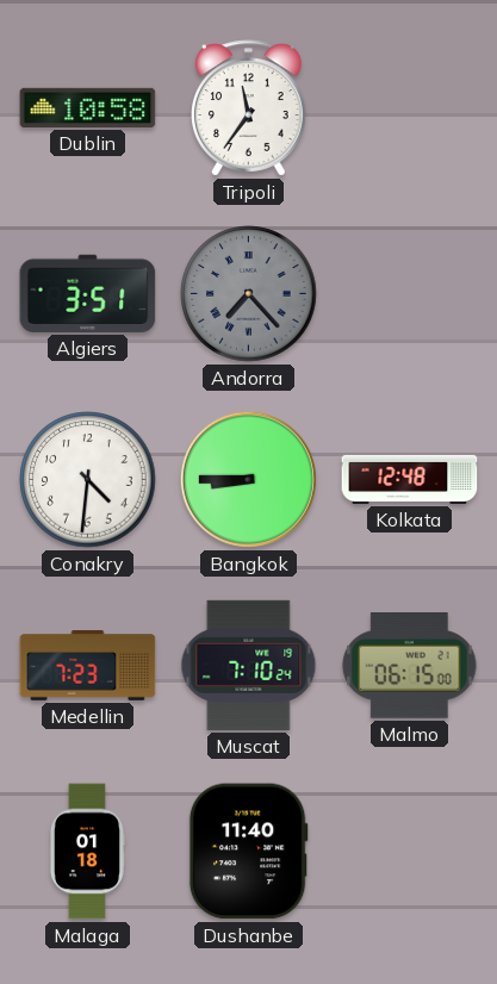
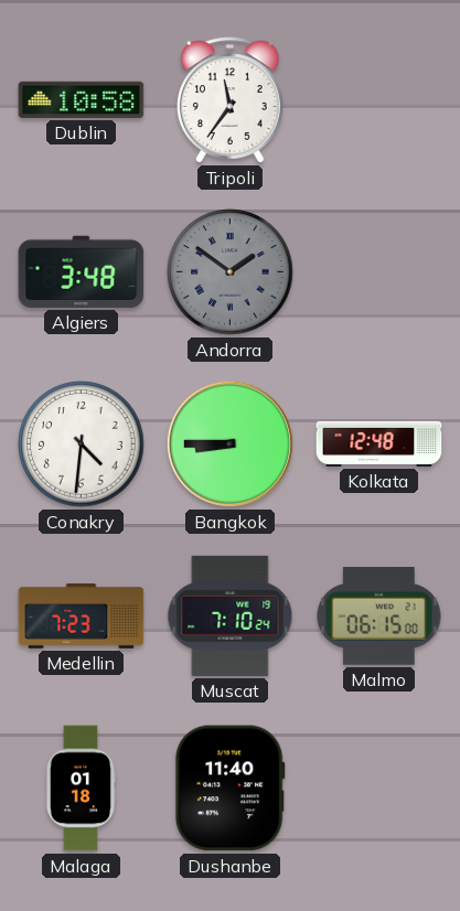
Algiers: 3:51 -> 3:48 (82, 271)
Andorra: 7:23 -> 1:51 (231, 272)
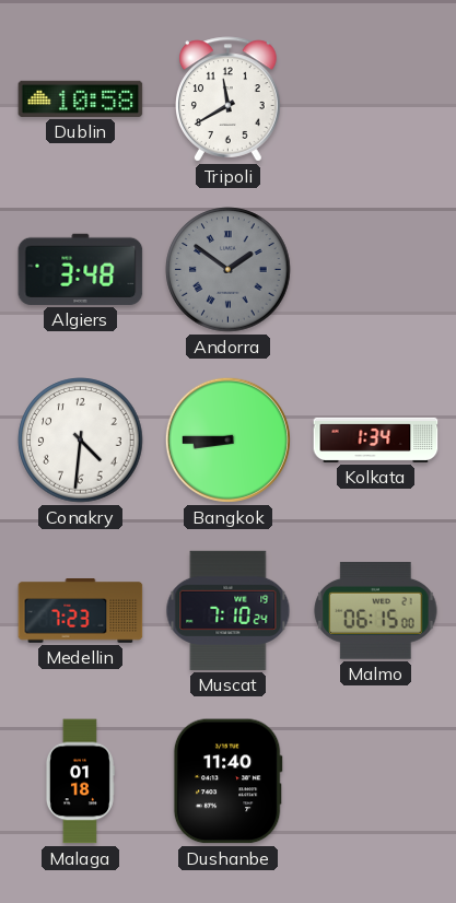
Tripoli: 11:36 -> 11:40 (229, 99)
Kolkata: 12:48 -> 1:34 (376, 439)
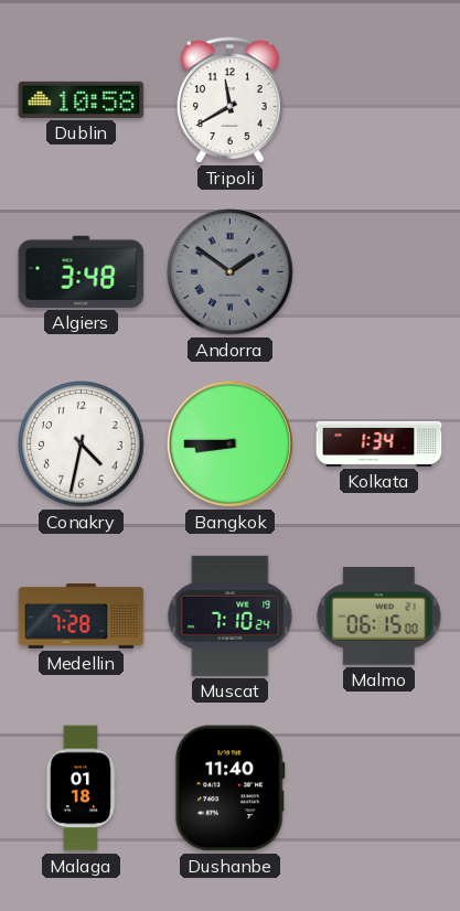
Conakry: 4:31 -> 4:32 (82, 444)
Medellin: 7:23 -> 7:28 (82, 617)
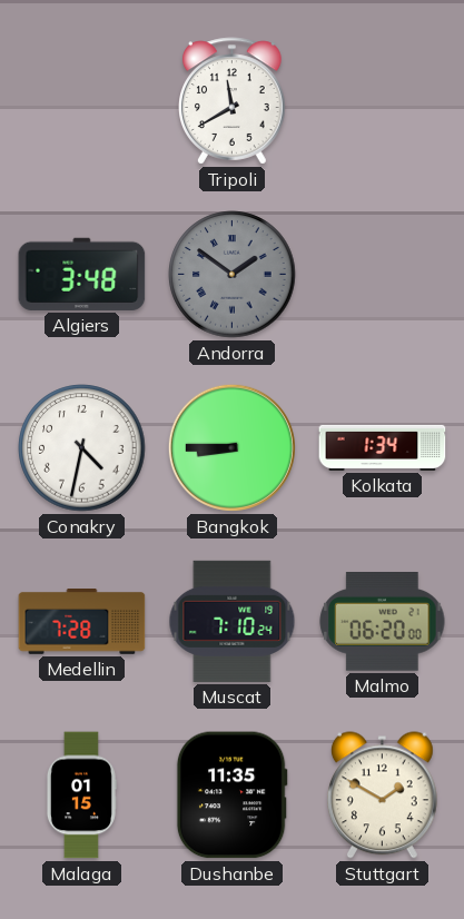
Dublin: 10:58 -> none (82, 99)
Malmo: 06:15 -> 06:20 (383, 622)
Malaga: 01:18 -> 01:15 (81, 796)
Dushanbe: 11:40 -> 11:35 (231, 796)
Stuttgart: none -> 1:50 (382, 796)
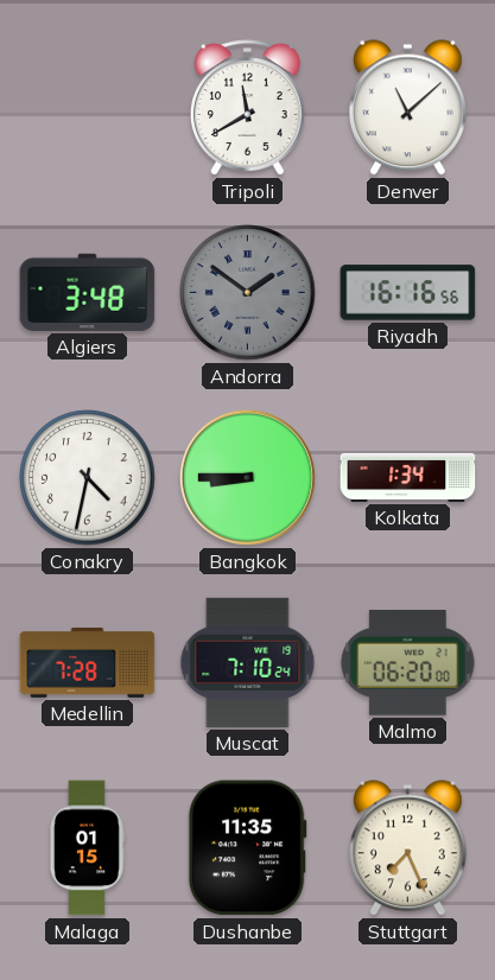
Denver: none -> 11:08 (407, 108)
Riyadh: none -> 16:16 (408, 293)
Stuttgart: 1:50 -> 7:26 (407, 848)
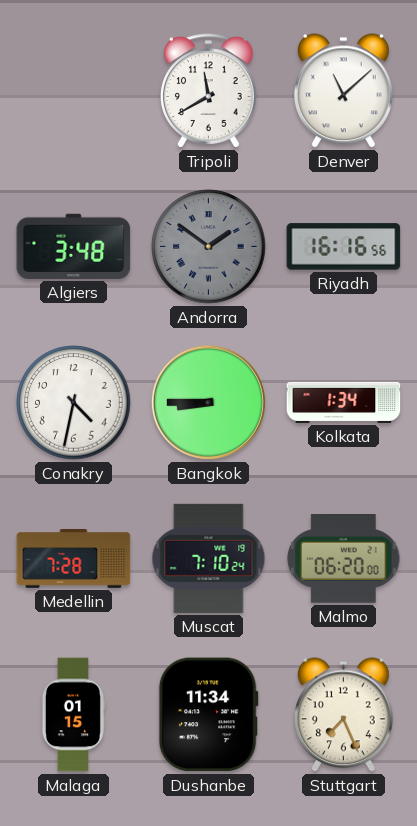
Dushanbe: 11:35 -> 11:34 (208, 715)
